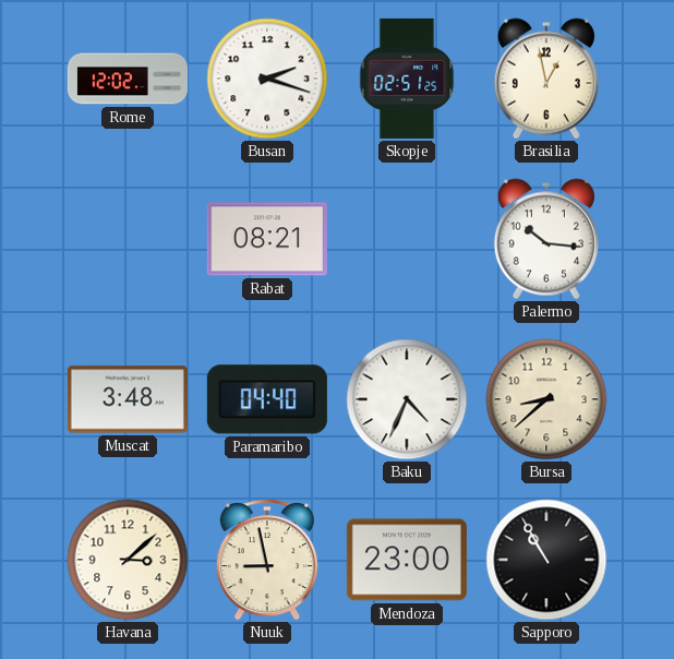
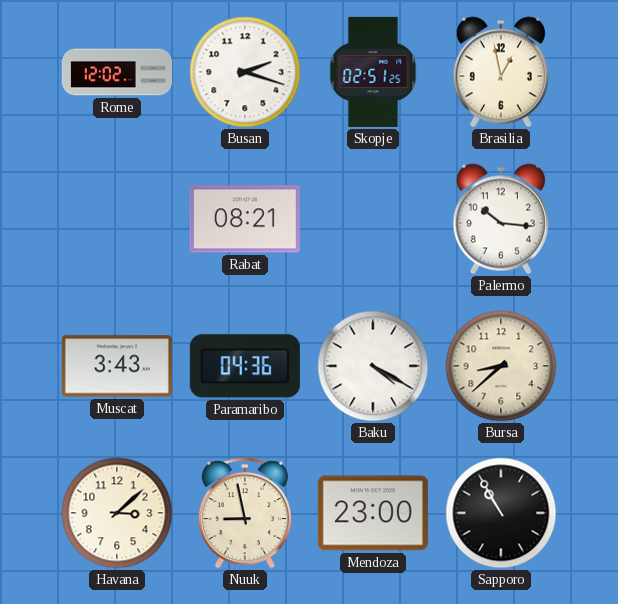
Muscat: 3:48 -> 3:43 (117, 366)
Paramaribo: 04:40 -> 04:36 (245, 366)
Baku: 4:34 -> 4:20 (373, 366)
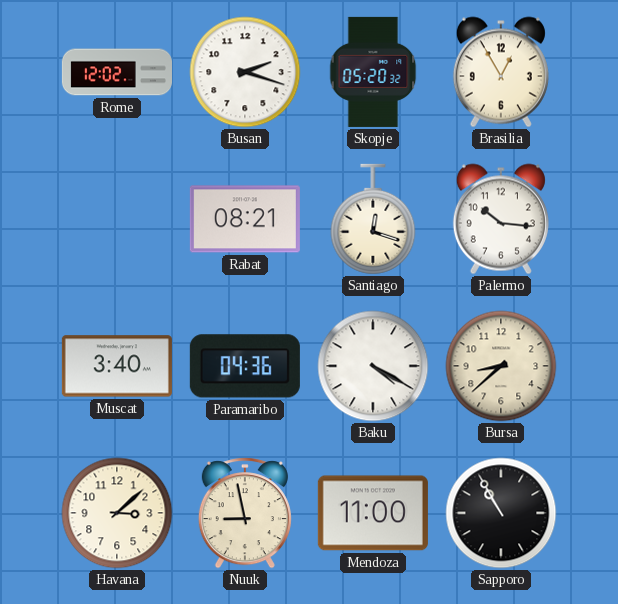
Skopje: 02:51 -> 05:20 (373, 72)
Brasilia: 12:58 -> 12:55 (501, 72)
Santiago: none -> 12:18 (373, 219)
Muscat: 3:43 -> 3:40 (117, 366)
Mendoza: 23:00 -> 11:00 (373, 513)
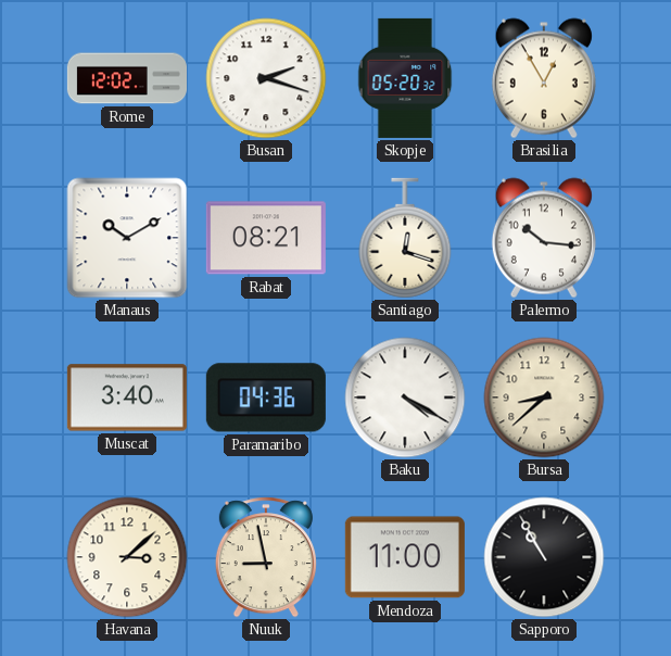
Manaus: none -> 10:10 (127, 238)
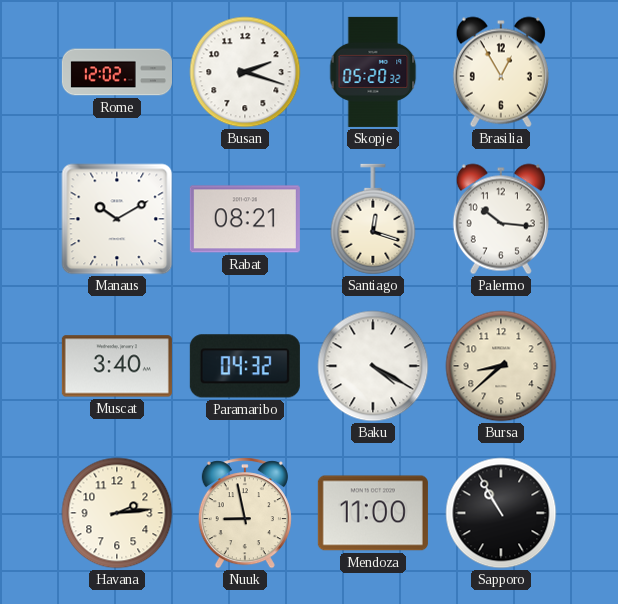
Paramaribo: 04:36 -> 04:32 (245, 366)
Havana: 3:08 -> 2:14 (117, 513)
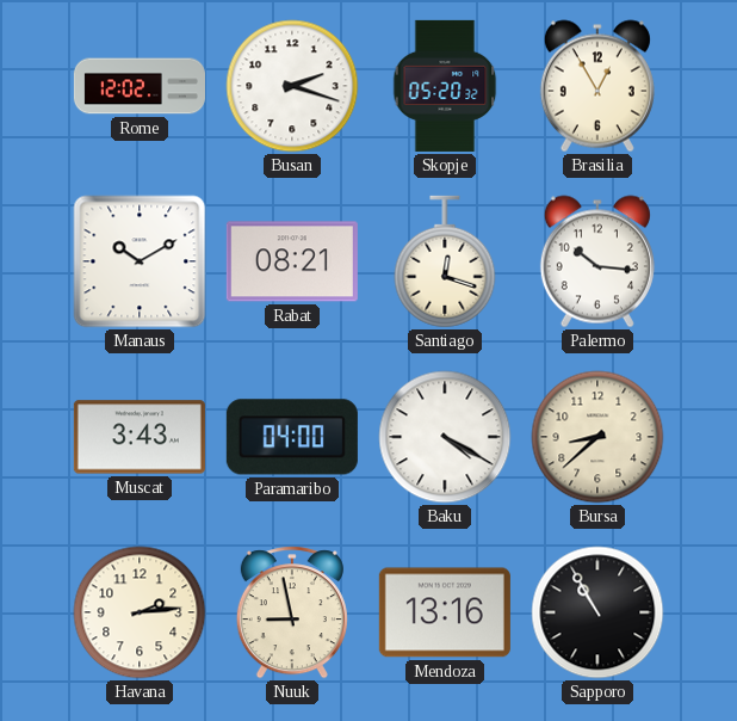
Muscat: 3:40 -> 3:43 (140, 437)
Paramaribo: 04:32 -> 04:00 (292, 437)
Mendoza: 11:00 -> 13:16 (445, 612)
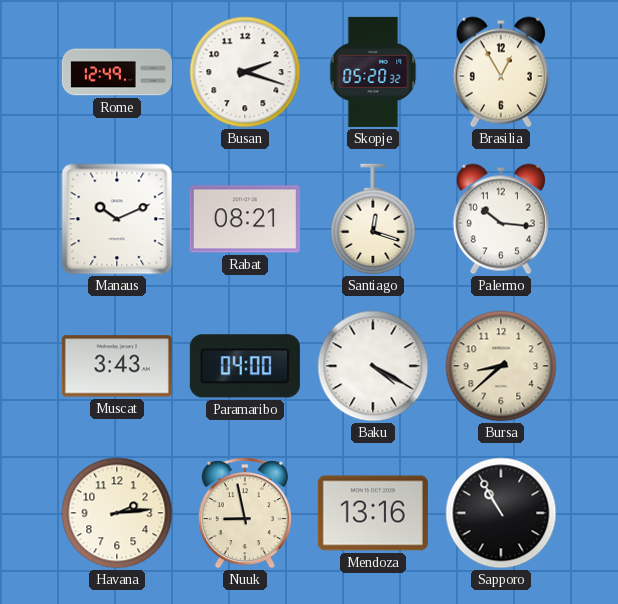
Rome: 12:02 -> 12:49 (117, 72)
Manaus: 10:10 -> 10:11 (117, 219)
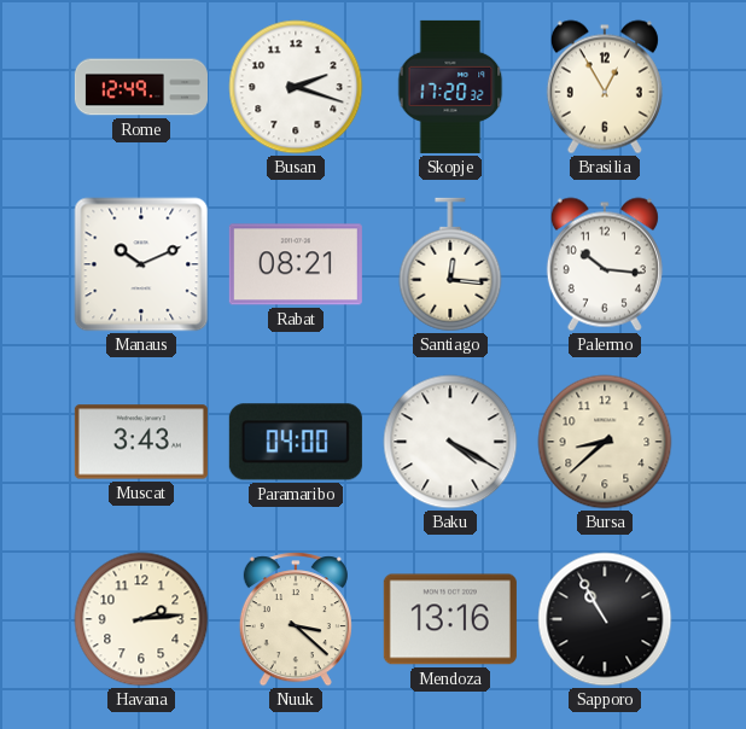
Skopje: 05:20 -> 17:20 (450, 87)
Santiago: 12:18 -> 12:16 (450, 264)
Nuuk: 8:58 -> 3:22 (296, 619)
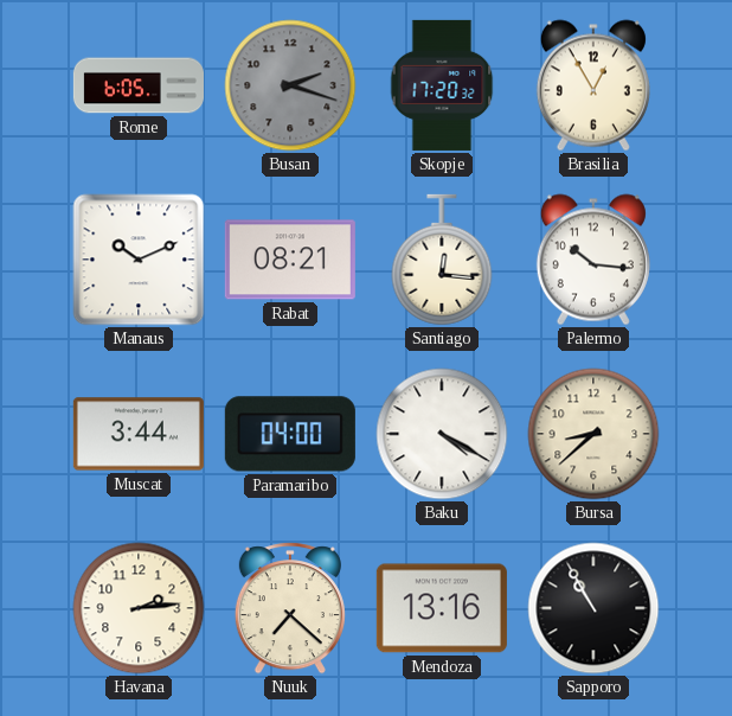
Rome: 12:49 -> 6:05 (139, 85)
Busan dial: white -> grey (290, 85)
Muscat: 3:43 -> 3:44 (139, 434)
Nuuk: 3:22 -> 7:22 (290, 608)
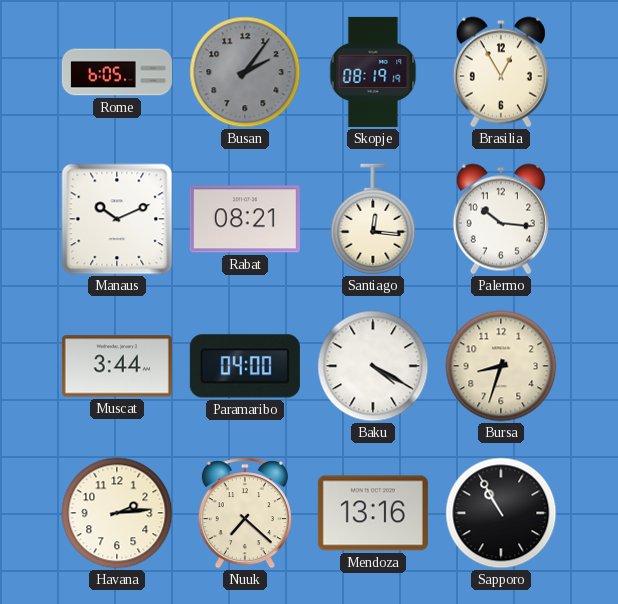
Busan: 2:18 -> 2:06 (245, 72)
Skopje: 17:20 -> 08:19 (373, 72)
Bursa: 8:38 -> 8:33 (501, 366)
